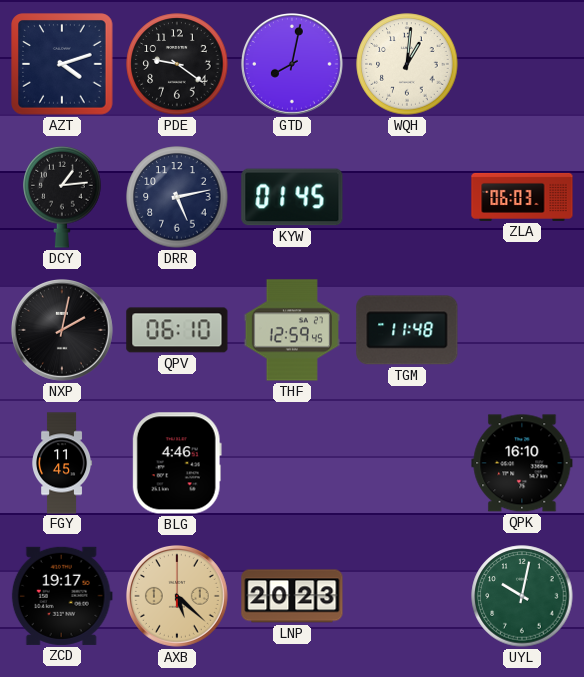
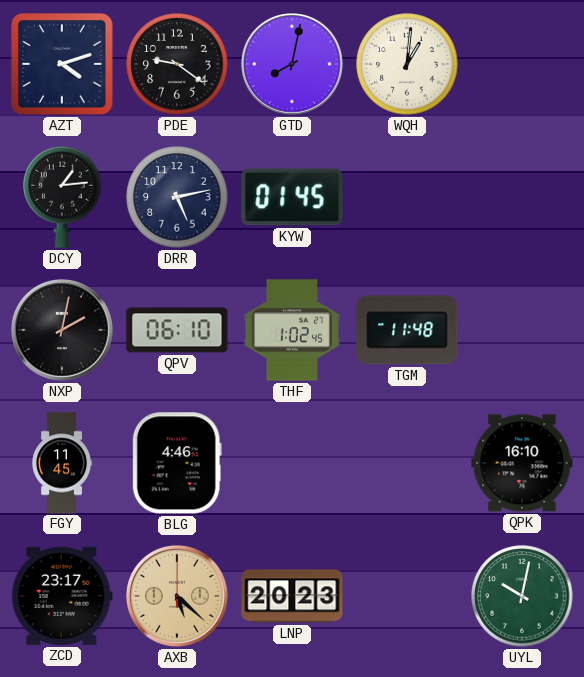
ZLA: 06:03 -> none (522, 197)
THF: 12:59 -> 1:02 (292, 330)
ZCD: 19:17 -> 23:17 (62, 596)
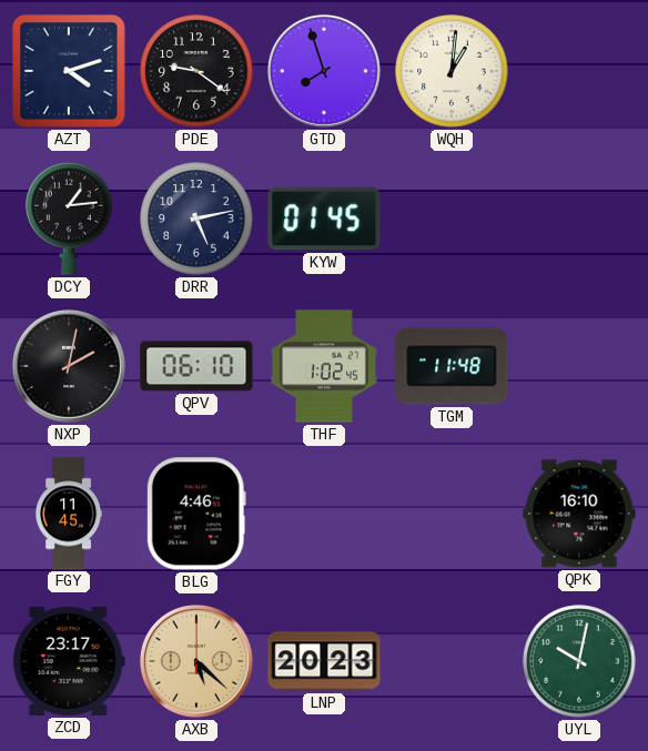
GTD: 8:02 -> 7:57 (325, 72)
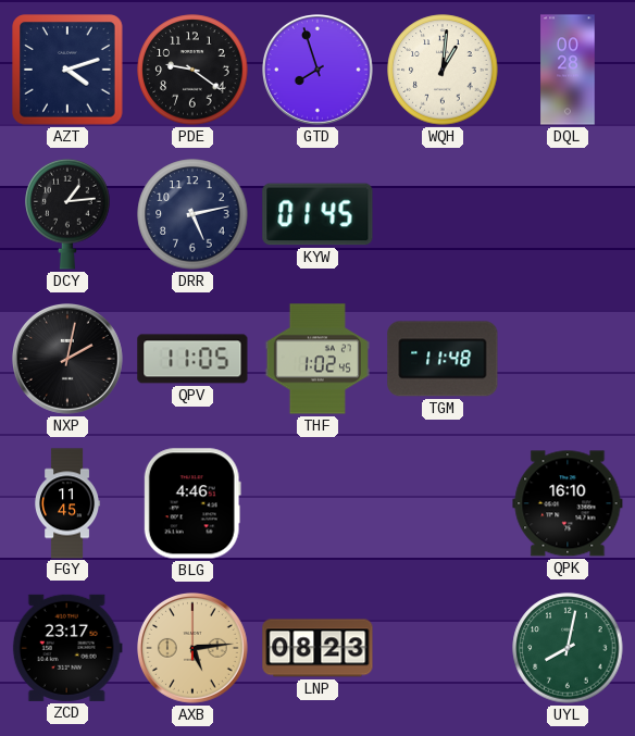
DQL: none -> 00:28 (568, 70)
QPV: 06:10 -> 11:05 (192, 359)
AXB: 5:22 -> 5:14 (194, 649)
LNP: 20:23 -> 08:23 (317, 648)
UYL: 10:02 -> 8:02 (568, 648)
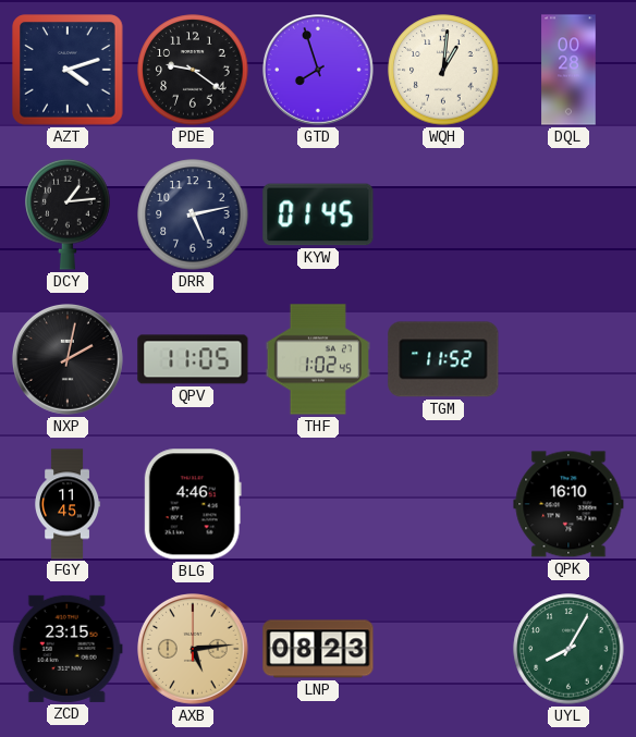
TGM: 11:48 -> 11:52 (443, 359)
ZCD: 23:17 -> 23:15 (68, 649)
UYL: 8:02 -> 8:05 (568, 649)
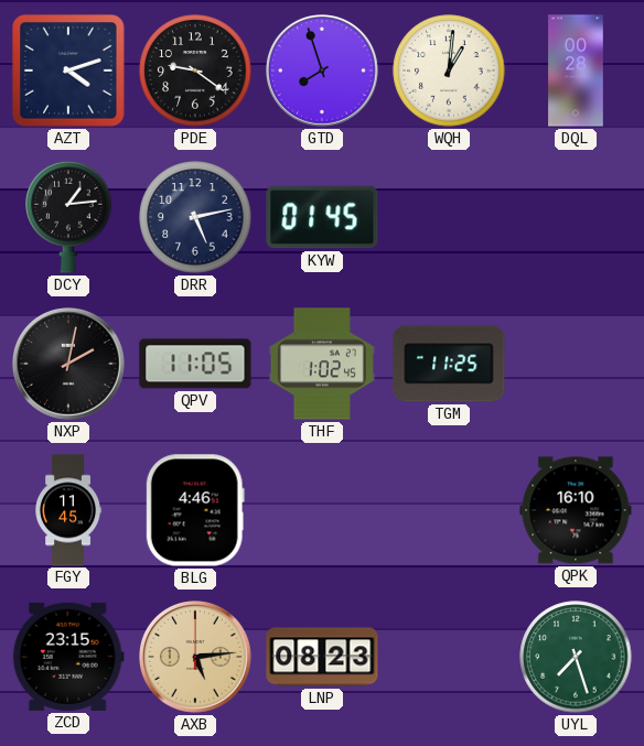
TGM: 11:52 -> 11:25 (449, 364)
UYL: 8:05 -> 7:27 (576, 657)
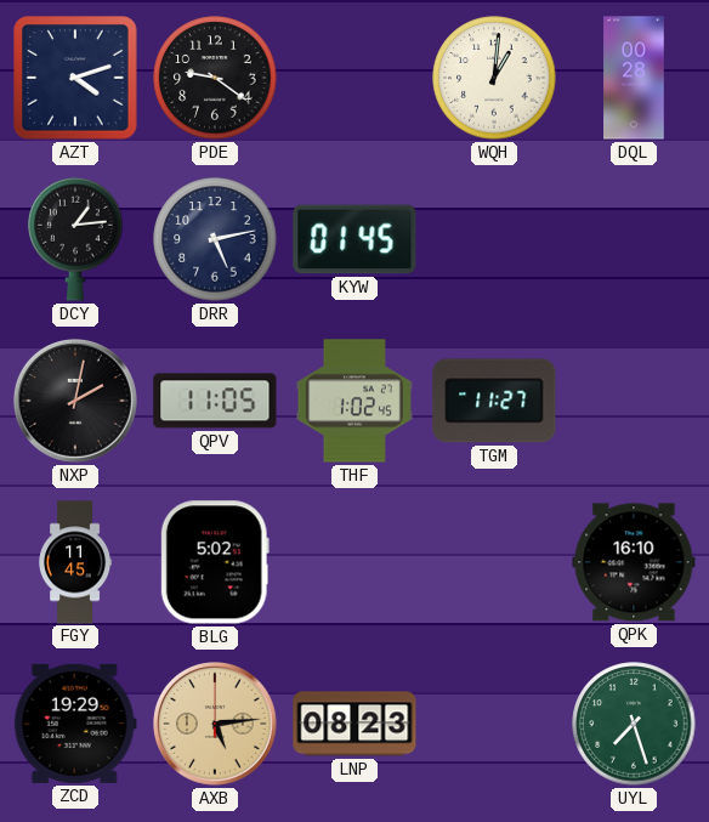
GTD: 7:57 -> none (323, 72)
TGM: 11:25 -> 11:27 (494, 401)
BLG: 4:46 -> 5:02 (215, 562)
ZCD: 23:15 -> 19:29 (75, 724)
